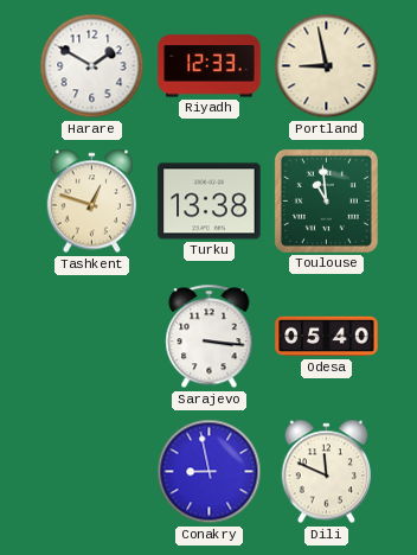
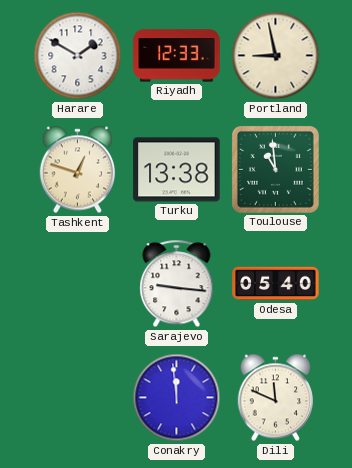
Sarajevo: 3:16 -> 9:16 (177, 284)
Conakry: 8:58 -> 11:59 (177, 398)
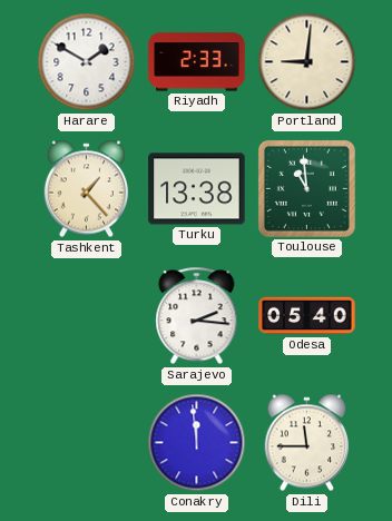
Riyadh: 12:33 -> 2:33 (197, 62)
Portland: 8:58 -> 9:01 (307, 62)
Tashkent: 12:48 -> 1:23 (87, 189)
Sarajevo: 9:16 -> 2:16 (197, 316)
Dili: 11:49 -> 11:45 (307, 443)
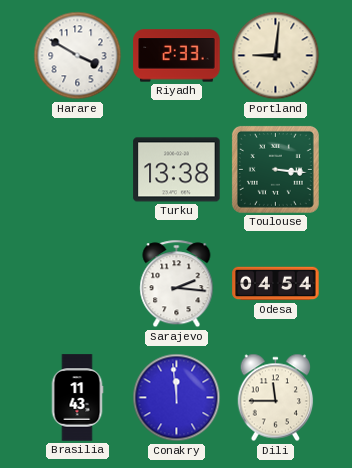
Harare: 1:50 -> 3:50 (78, 56)
Tashkent: 1:23 -> none (87, 189)
Toulouse: 10:59 -> 3:16 (275, 169)
Odesa: 05:40 -> 04:54 (276, 284)
Brasilia: none -> 11:43 (77, 398)
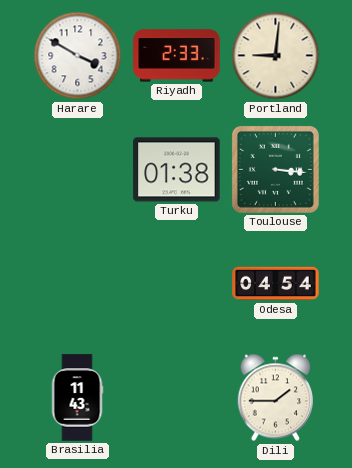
Turku: 13:38 -> 01:38 (177, 170)
Sarajevo: 2:16 -> none (177, 284)
Conakry: 11:59 -> none (177, 398)
Dili: 11:45 -> 1:45 (276, 398)
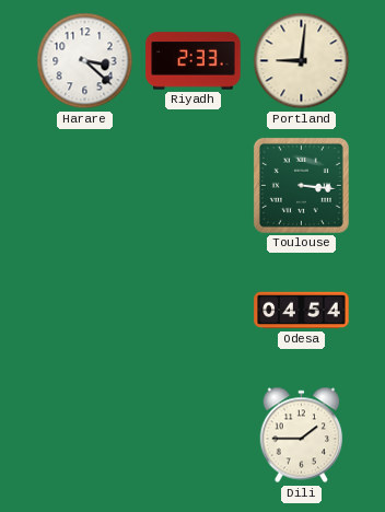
Harare: 3:50 -> 3:22 (85, 61)
Turku: 01:38 -> none (177, 170)
Brasilia: 11:43 -> none (77, 398)
